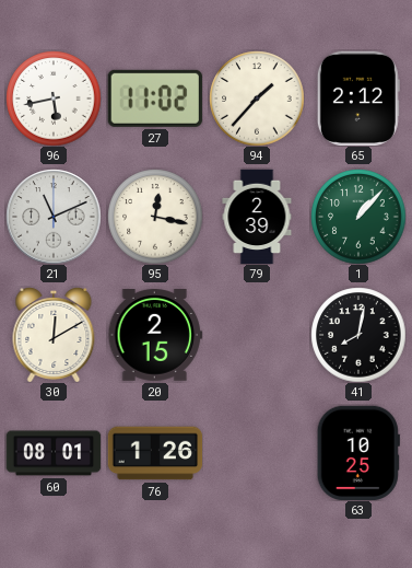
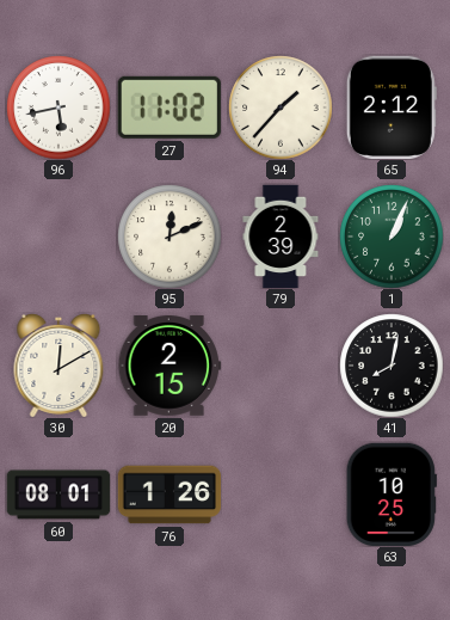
21: 11:11 -> none (54, 217)
95: 12:17 -> 12:11 (169, 237)
1: 1:07 -> 1:04 (392, 237)
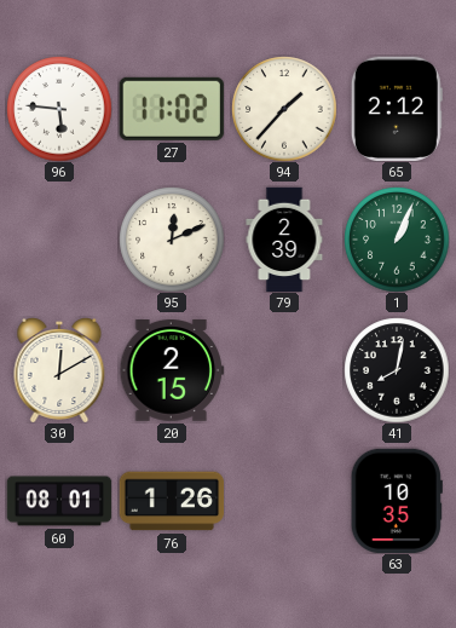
96: 5:43 -> 5:46 (59, 109)
63: 10:25 -> 10:35 (397, 501)
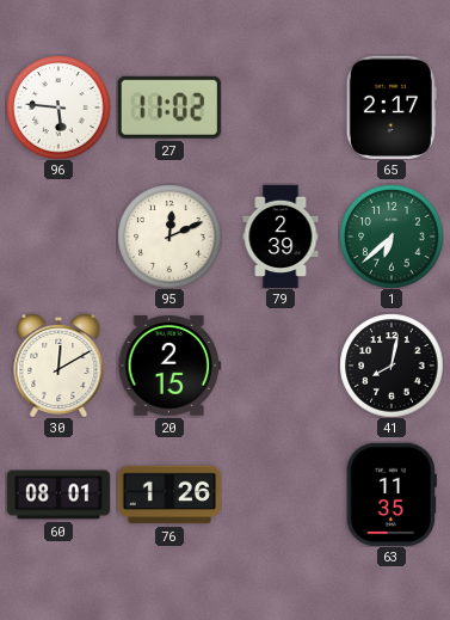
94: 1:37 -> none (284, 109)
65: 2:12 -> 2:17 (392, 108)
1: 1:04 -> 6:38 (392, 237)
63: 10:35 -> 11:35 (392, 495)
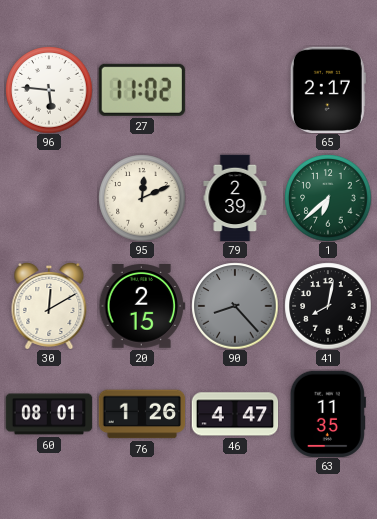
90: none -> 8:23 (235, 306)
46: none -> 4:47 (235, 414)
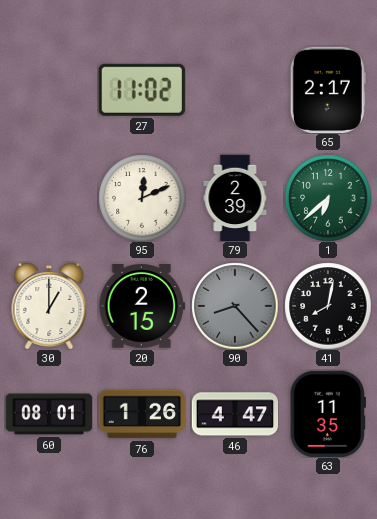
96: 5:46 -> none (49, 90)
30: 12:10 -> 1:00 (49, 306)
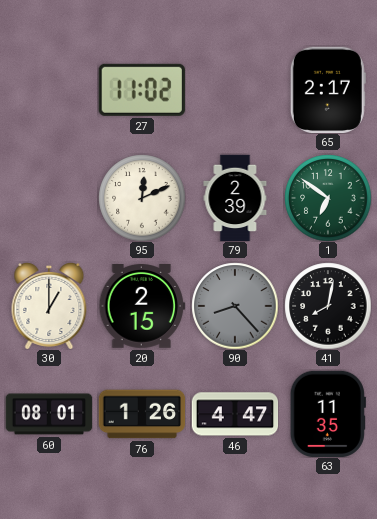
1: 6:38 -> 6:51 (328, 198)
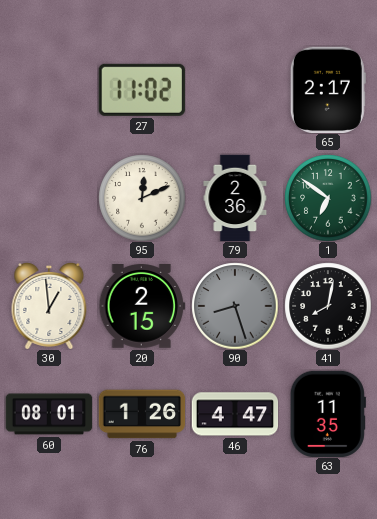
79: 2:39 -> 2:36 (235, 198)
30: 1:00 -> 12:59 (49, 306)
90: 8:23 -> 8:27 (235, 306)
